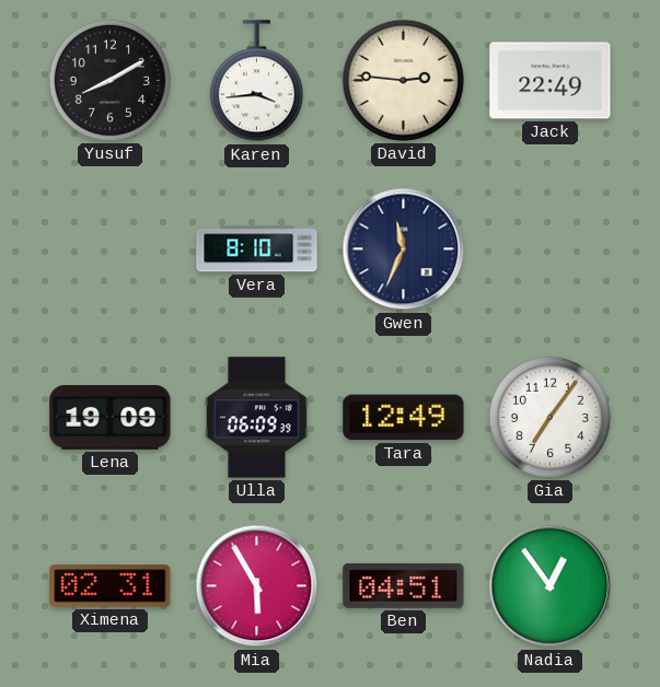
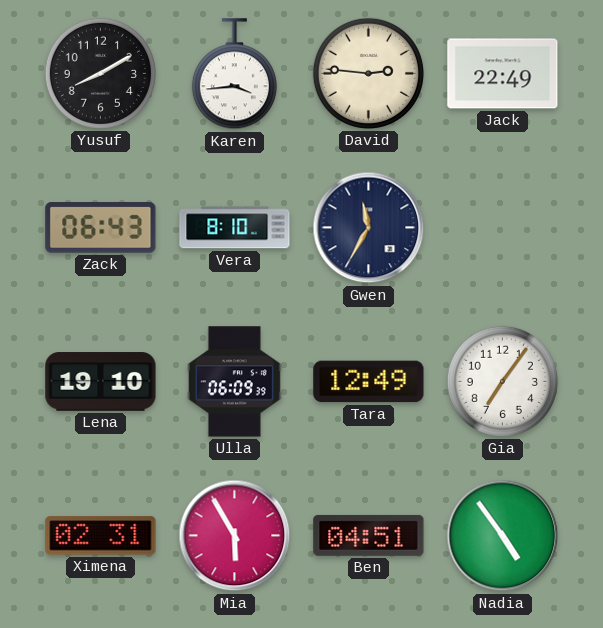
Zack: none -> 06:43 (101, 228)
Gwen: 11:34 -> 11:35 (369, 228)
Lena: 19:09 -> 19:10 (101, 382)
Nadia: 12:54 -> 4:54 (503, 536)
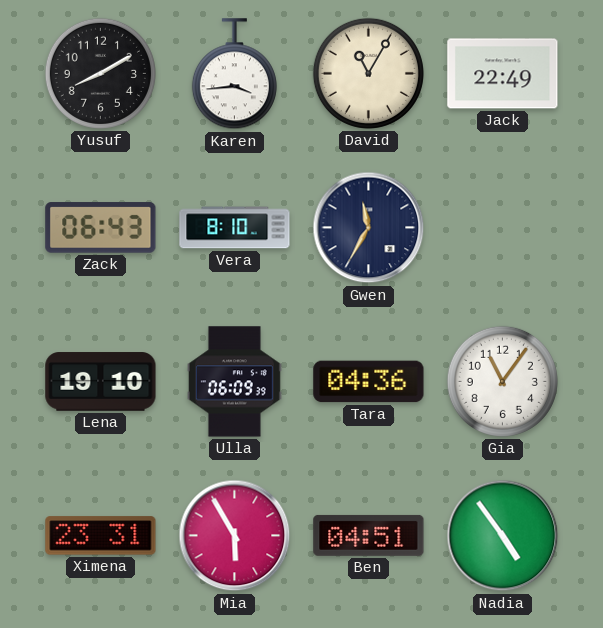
David: 2:46 -> 11:05 (368, 73)
Tara: 12:49 -> 04:36 (369, 382)
Gia: 7:06 -> 11:06 (502, 381)
Ximena: 02:31 -> 23:31 (101, 536)
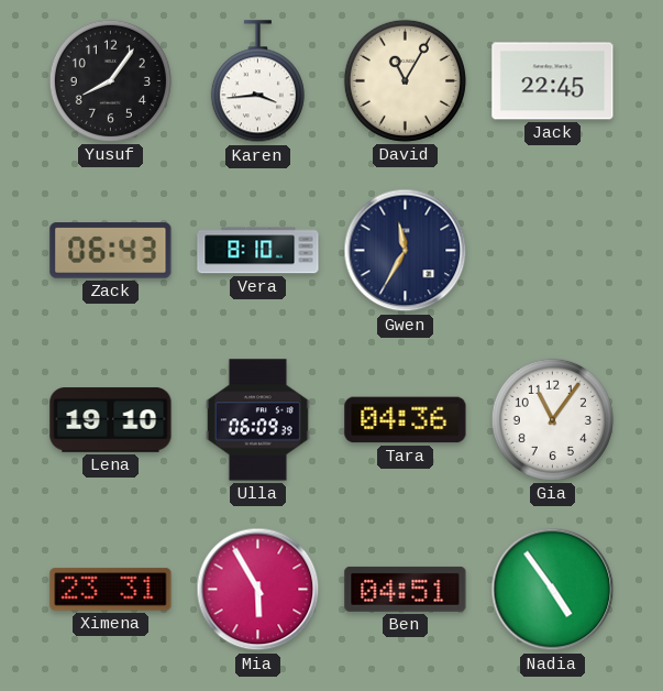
Yusuf: 8:10 -> 8:06 (110, 80)
Jack: 22:49 -> 22:45 (553, 81)
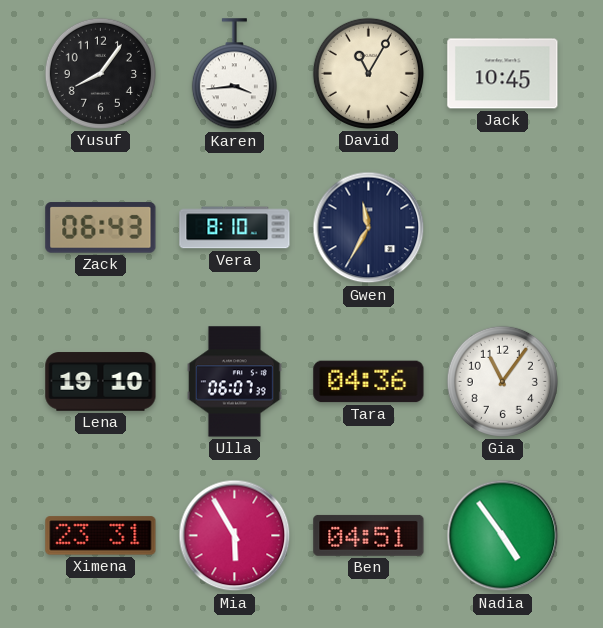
Jack: 22:45 -> 10:45 (503, 74)
Ulla: 06:09 -> 06:07 (234, 382)
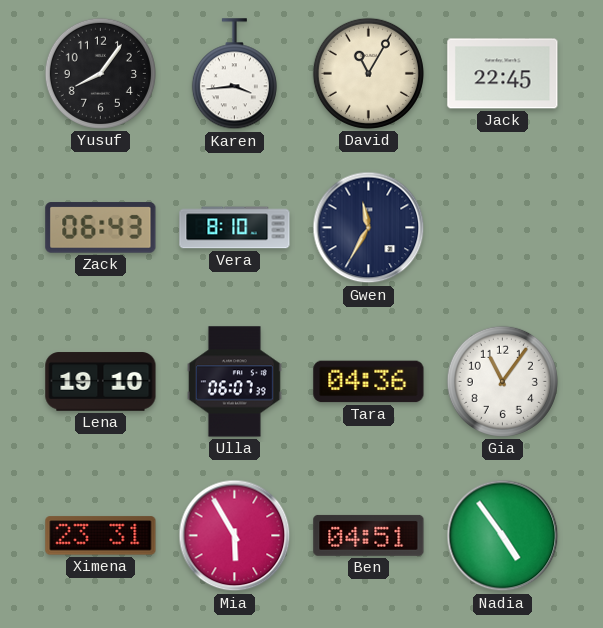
Jack: 10:45 -> 22:45 (503, 74)
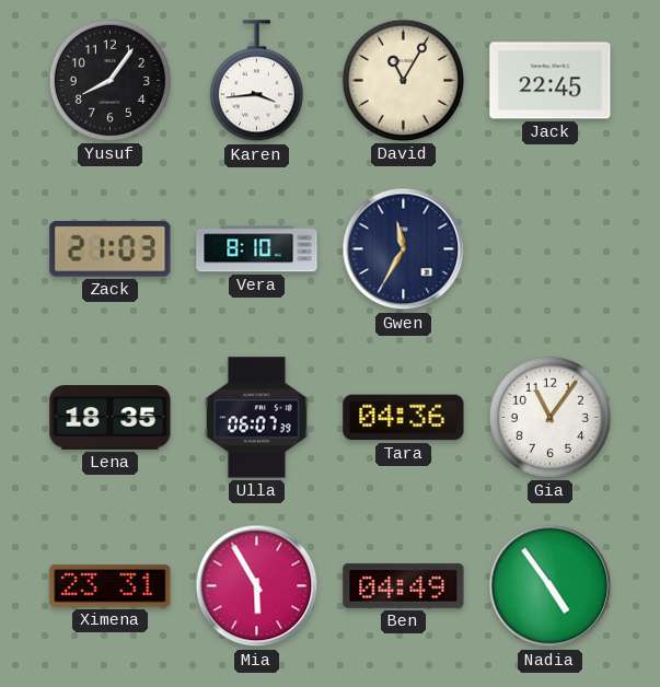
Zack: 06:43 -> 21:03 (111, 249)
Lena: 19:10 -> 18:35 (111, 418)
Ben: 04:51 -> 04:49 (404, 585)
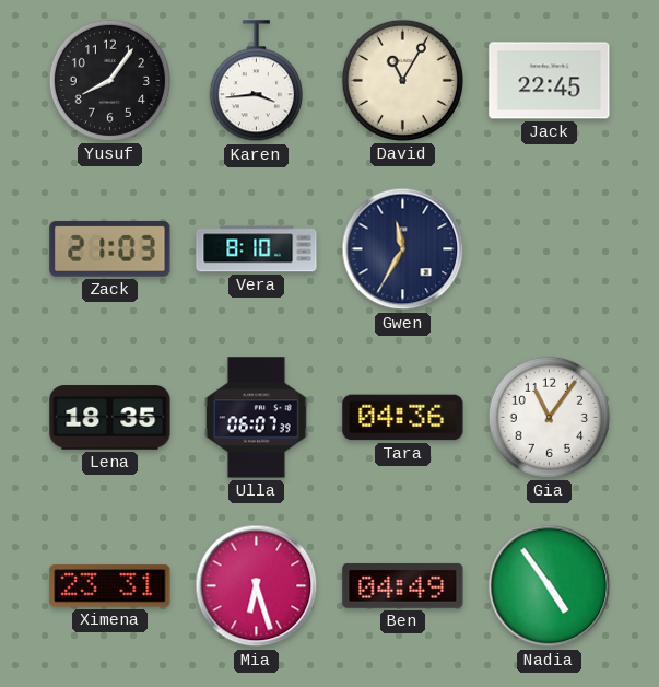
Mia: 5:55 -> 6:27 (257, 586)
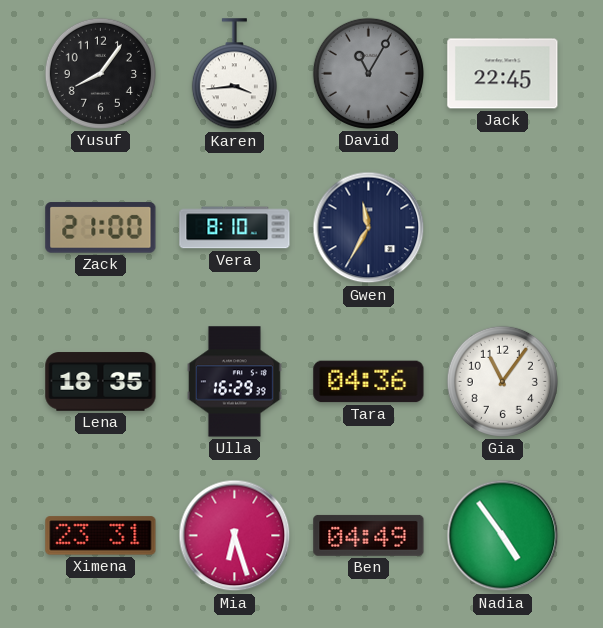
David dial: cream -> grey (368, 73)
Zack: 21:03 -> 21:00 (101, 228)
Ulla: 06:07 -> 16:29 (234, 382)
